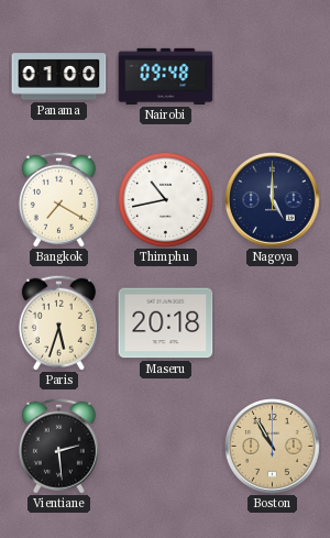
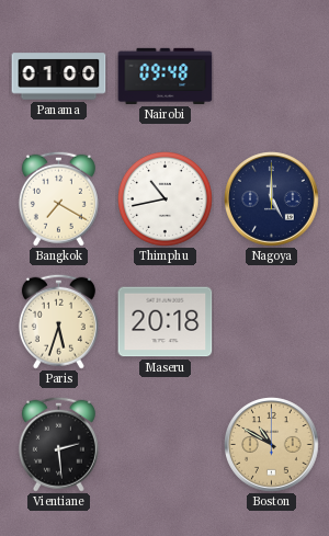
Boston: 10:55 -> 10:50 (272, 445)
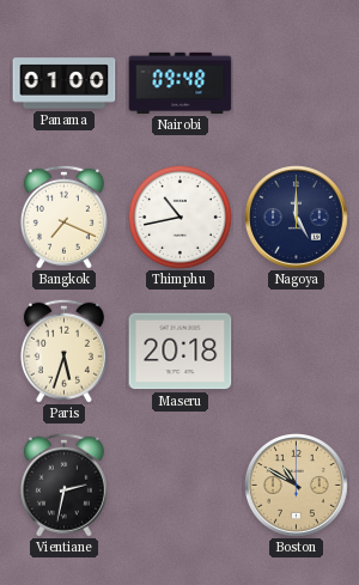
Bangkok: 7:20 -> 7:19 (63, 217)
Vientiane: 2:29 -> 2:32 (63, 485)
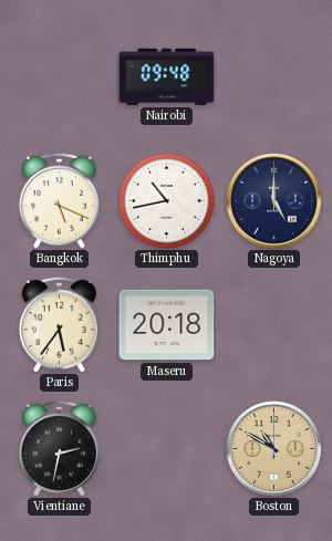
Panama: 01:00 -> none (65, 84)
Bangkok: 7:19 -> 5:19 (59, 200)
Paris: 5:33 -> 5:36 (59, 324)
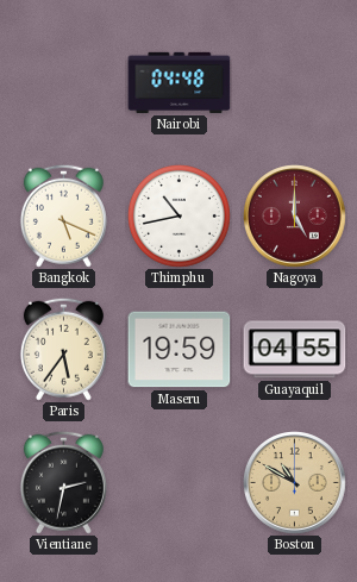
Nairobi: 09:48 -> 04:48 (180, 82)
Nagoya dial: navy -> burgundy (295, 217)
Maseru: 20:18 -> 19:59 (180, 350)
Guayaquil: none -> 04:55 (295, 350)
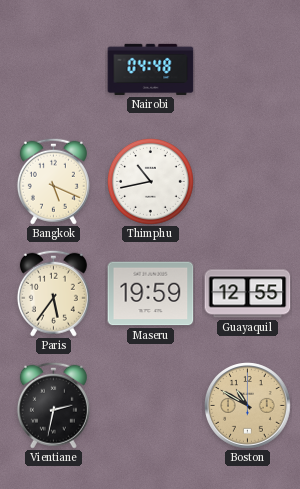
Nagoya: 5:00 -> none (295, 217)
Guayaquil: 04:55 -> 12:55 (248, 294)
